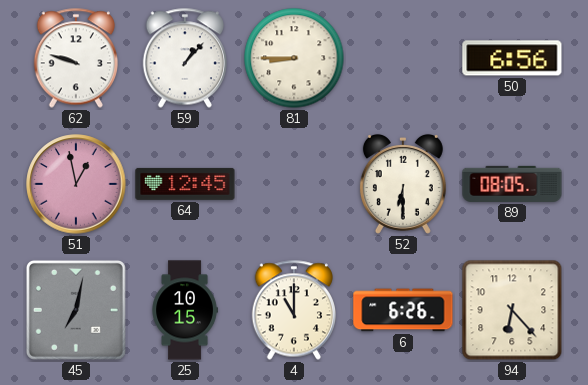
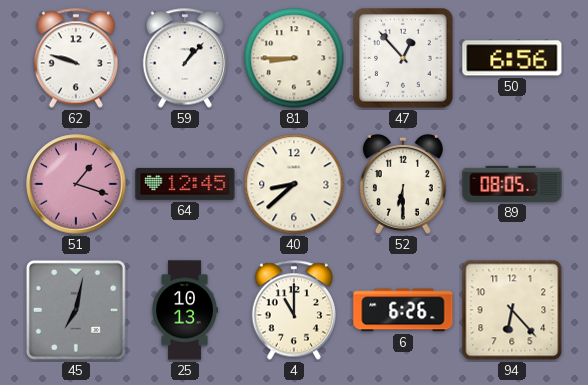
47: none -> 12:53 (403, 58)
51: 12:58 -> 1:18 (76, 184)
40: none -> 8:38 (294, 184)
25: 10:15 -> 10:13 (185, 310)
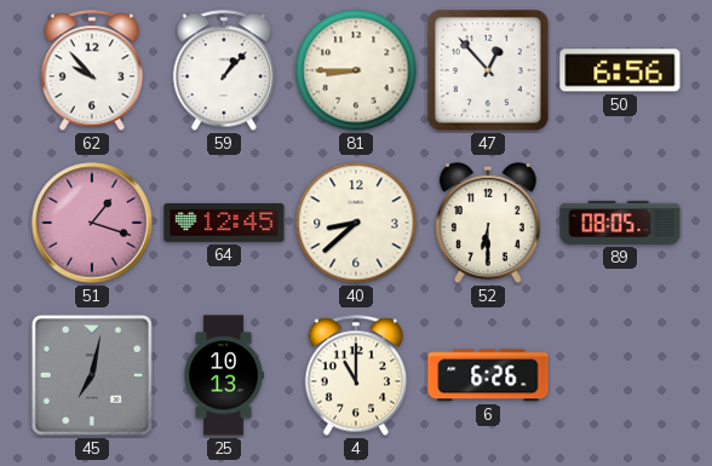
62: 9:48 -> 9:53 (91, 70)
94: 6:23 -> none (512, 310)
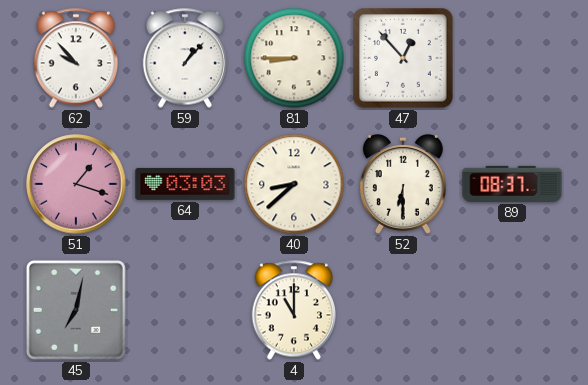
50: 6:56 -> none (620, 70)
64: 12:45 -> 03:03 (185, 184)
89: 08:05 -> 08:37 (512, 184)
25: 10:13 -> none (224, 375)
6: 6:26 -> none (488, 375)
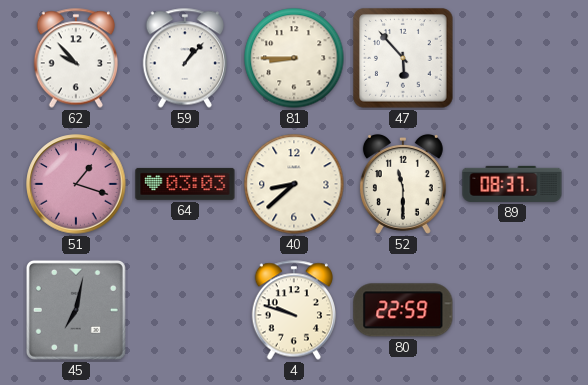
47: 12:53 -> 5:53 (403, 58)
52: 6:30 -> 11:30 (403, 184)
4: 11:00 -> 9:48 (293, 310)
80: none -> 22:59 (403, 310)
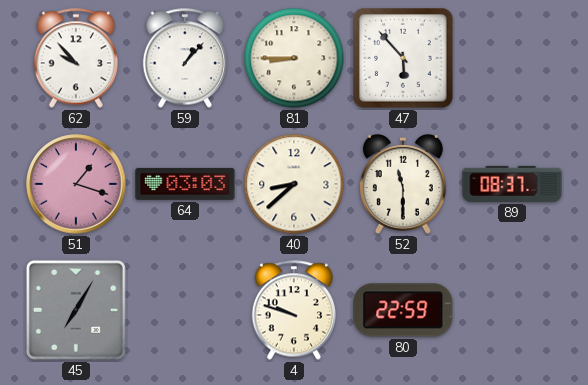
45: 7:02 -> 7:05 (76, 310)
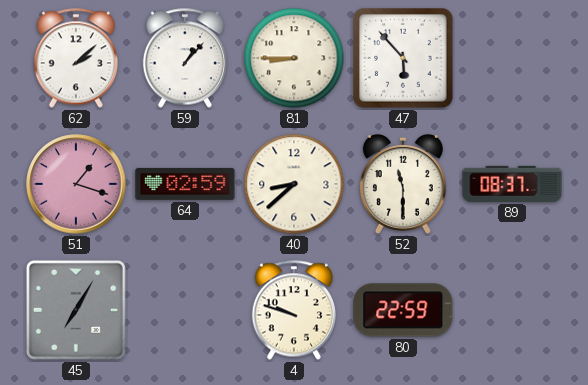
62: 9:53 -> 2:08 (75, 58)
64: 03:03 -> 02:59 (185, 184)
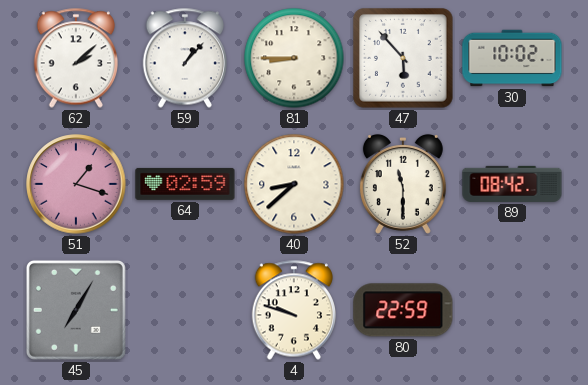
30: none -> 10:02 (512, 58)
89: 08:37 -> 08:42 (512, 184)
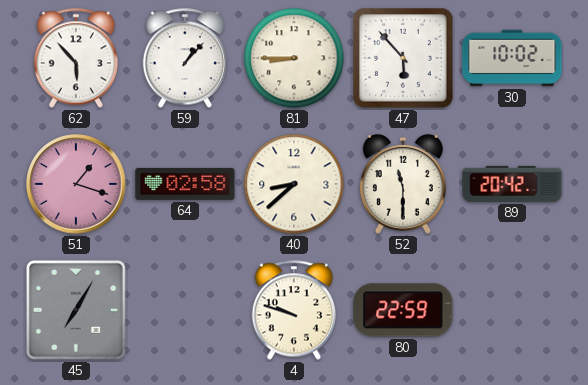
62: 2:08 -> 5:53 (75, 58)
64: 02:59 -> 02:58 (185, 184)
89: 08:42 -> 20:42 (512, 184)
